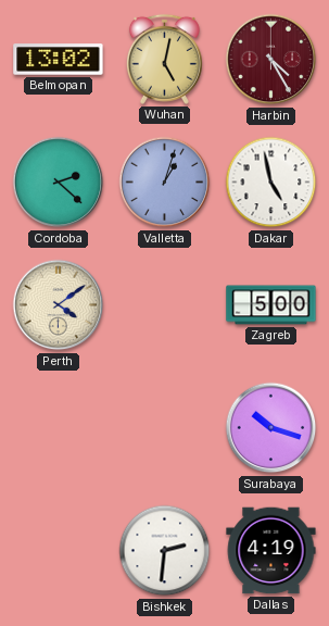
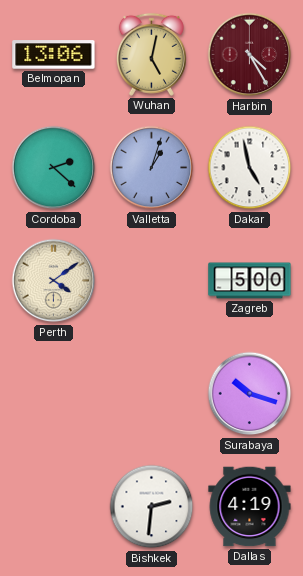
Belmopan: 13:02 -> 13:06 (54, 55)
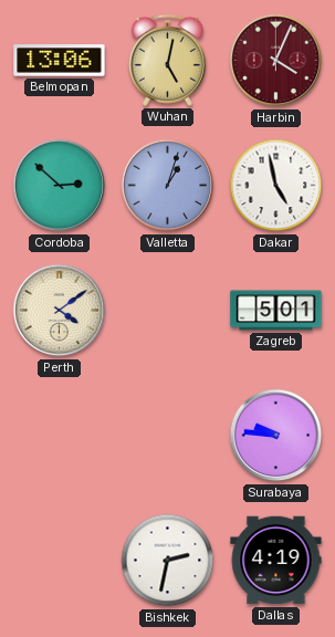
Harbin: 4:25 -> 4:04 (276, 61)
Cordoba: 2:22 -> 2:52 (60, 186)
Zagreb: 5:00 -> 5:01 (276, 311)
Surabaya: 10:18 -> 9:46 (276, 436)
Bishkek: 2:31 -> 2:32 (168, 561)
